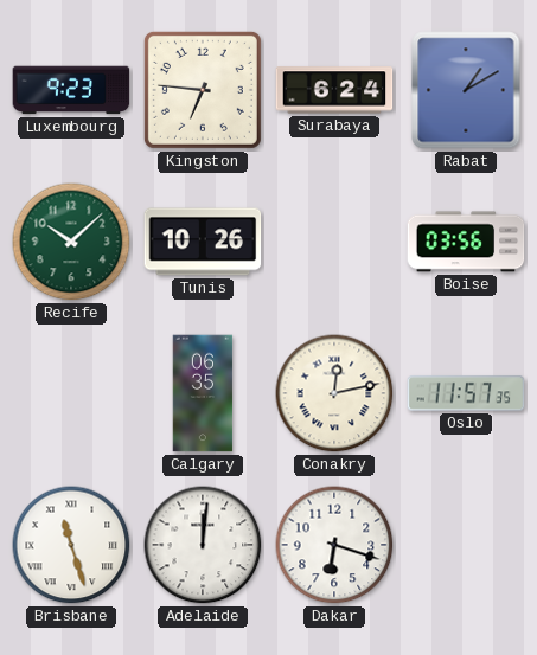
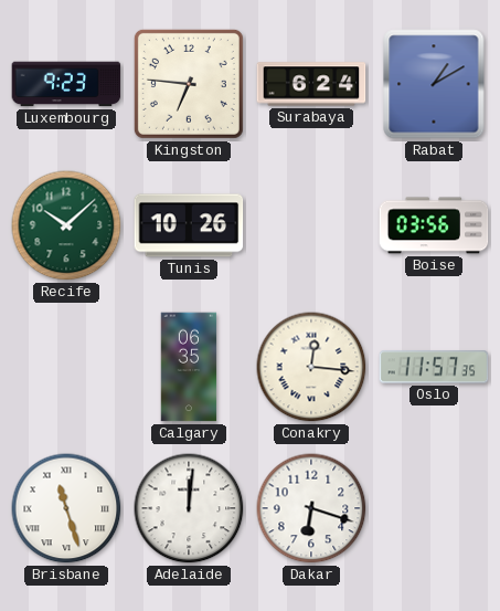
Conakry: 12:13 -> 12:16 (311, 367)
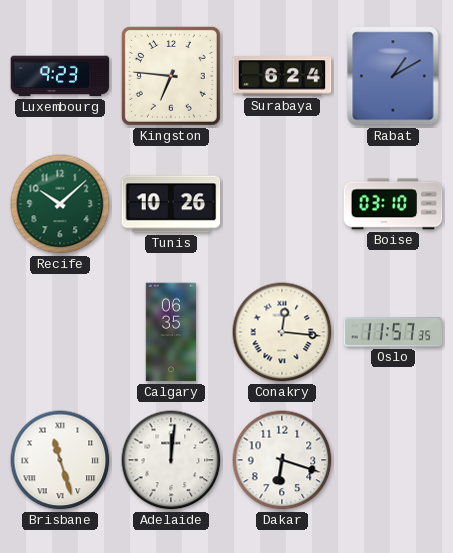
Boise: 03:56 -> 03:10 (393, 204)
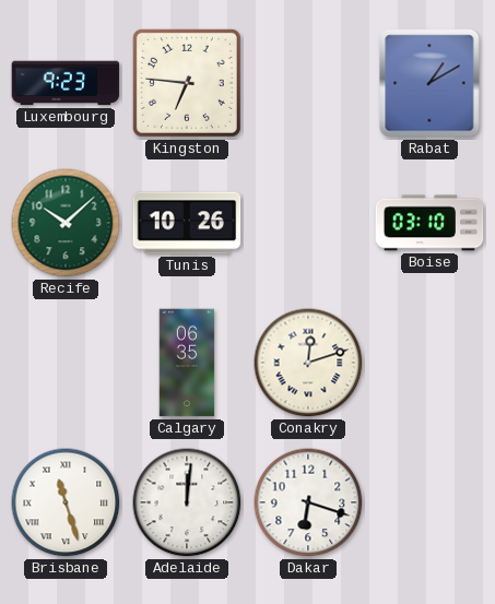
Surabaya: 6:24 -> none (282, 76)
Conakry: 12:16 -> 12:12 (308, 363)
Oslo: 11:57 -> none (393, 332)
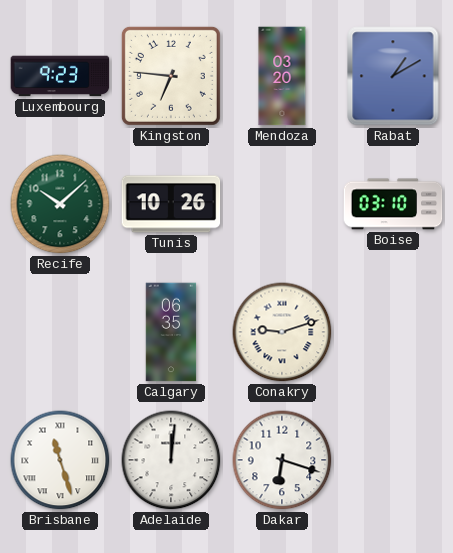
Mendoza: none -> 03:20 (282, 76)
Conakry: 12:12 -> 9:12 (282, 332)
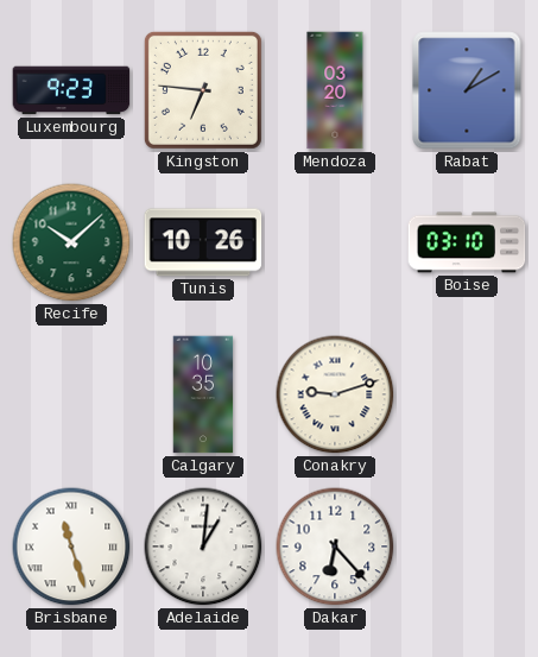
Calgary: 06:35 -> 10:35 (203, 394)
Adelaide: 12:01 -> 1:01 (203, 547)
Dakar: 6:18 -> 6:23 (335, 547)
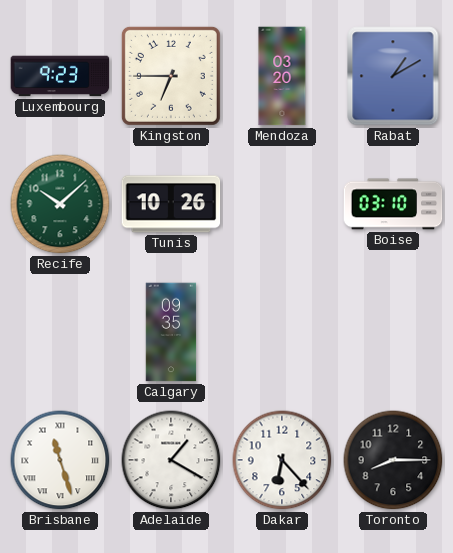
Kingston: 6:46 -> 6:45 (171, 76)
Calgary: 10:35 -> 09:35 (171, 332)
Conakry: 9:12 -> none (335, 394)
Adelaide: 1:01 -> 1:20 (171, 460)
Toronto: none -> 8:15 (393, 460)
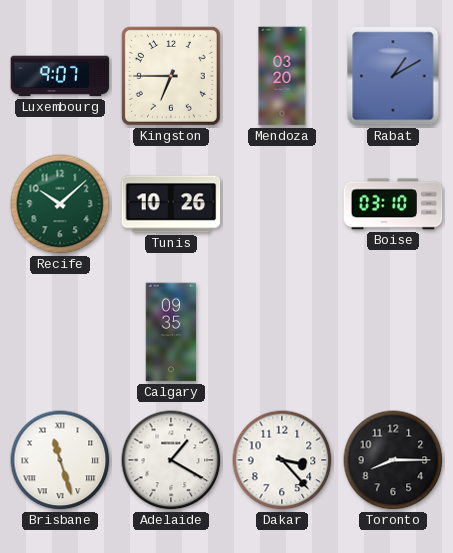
Luxembourg: 9:23 -> 9:07 (60, 76)
Dakar: 6:23 -> 3:23 (282, 460)
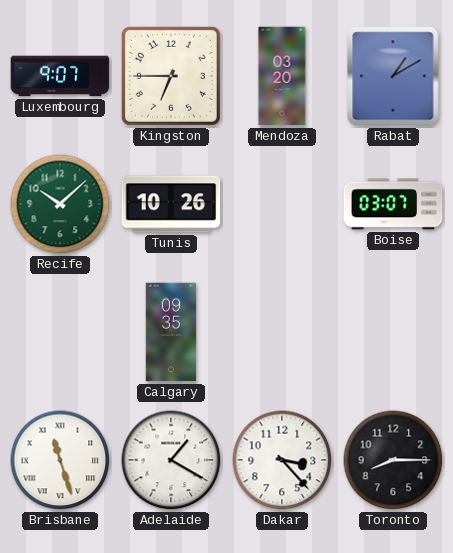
Boise: 03:10 -> 03:07 (393, 204)
